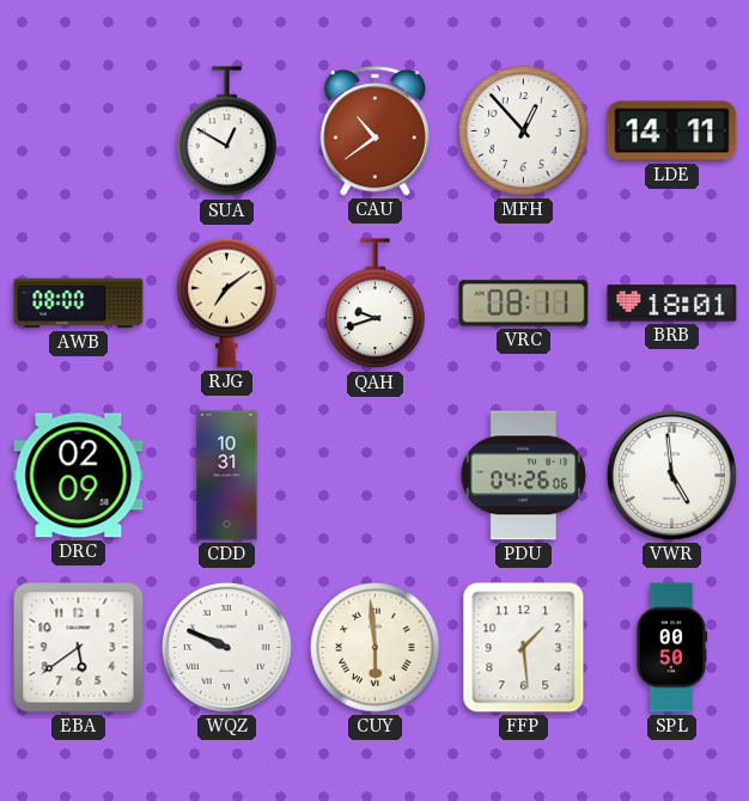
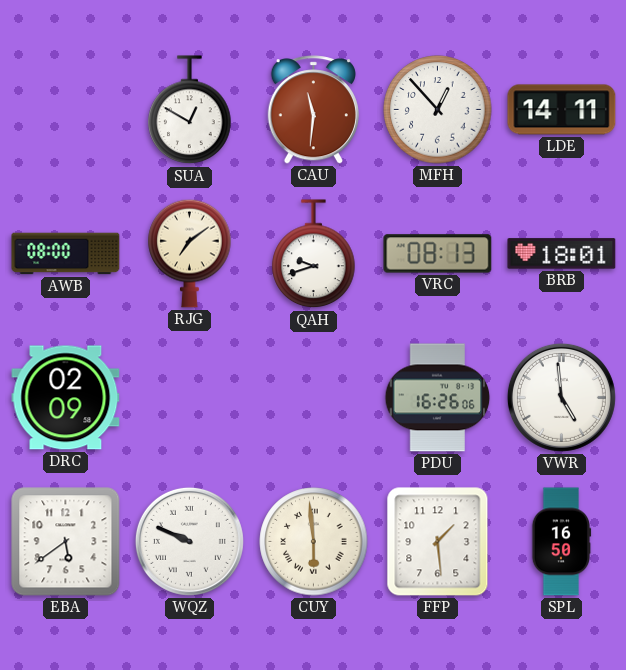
CAU: 10:39 -> 11:31 (313, 110)
VRC: 08:11 -> 08:13 (438, 254)
CDD: 10:31 -> none (227, 476)
PDU: 04:26 -> 16:26 (438, 398)
SPL: 00:50 -> 16:50 (561, 542)
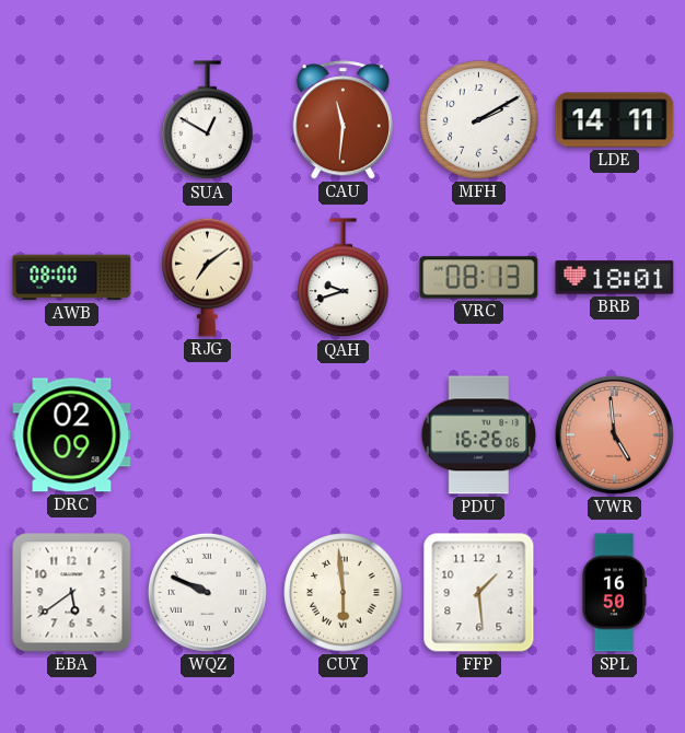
MFH: 12:53 -> 2:10 (479, 120)
VWR dial: white -> salmon (614, 434)
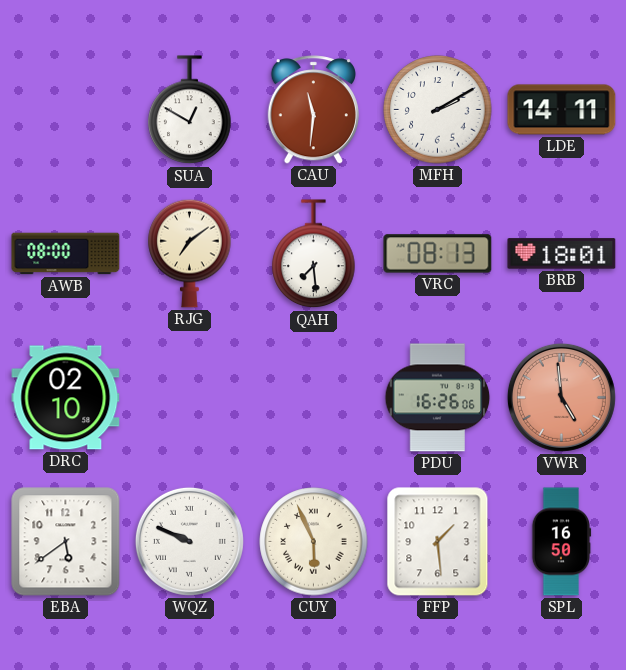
QAH: 9:42 -> 7:29 (314, 254)
DRC: 02:09 -> 02:10 (66, 398)
CUY: 5:59 -> 5:56 (314, 542)
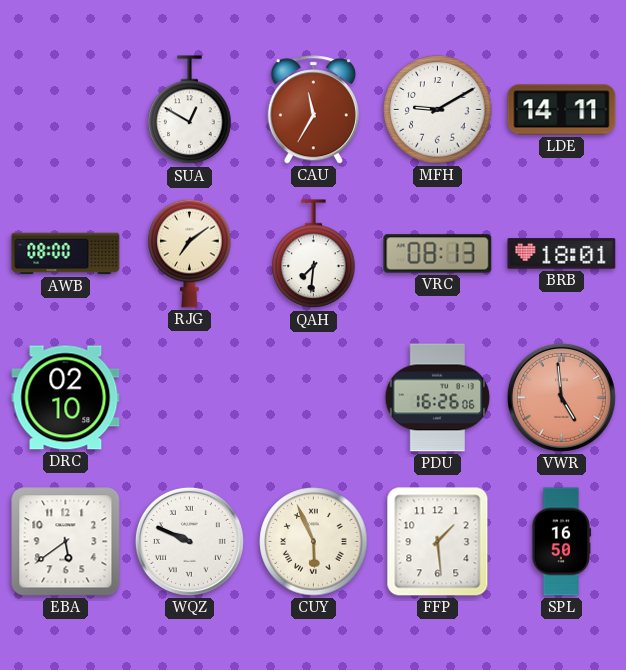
CAU: 11:31 -> 11:35 (313, 110)
MFH: 2:10 -> 9:10 (438, 110)
QAH: 7:29 -> 7:31 (314, 254)
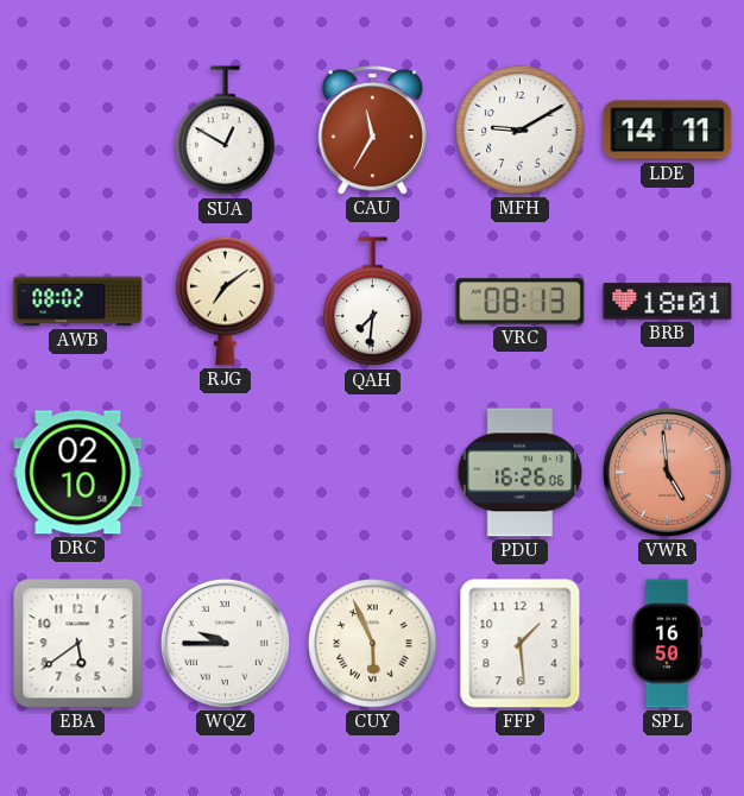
AWB: 08:00 -> 08:02 (78, 302)
WQZ: 9:49 -> 9:45 (225, 643)
